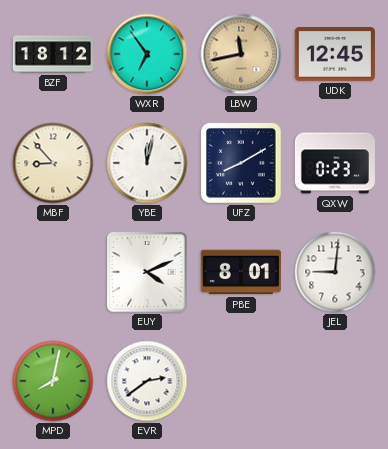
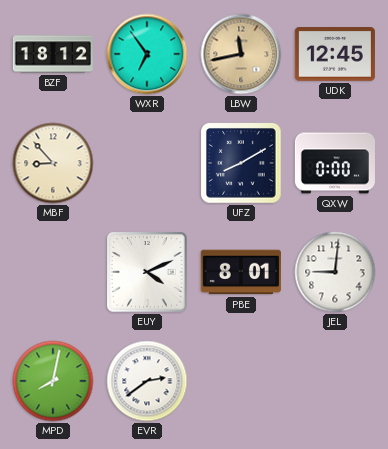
YBE: 12:02 -> none (147, 163)
QXW: 0:23 -> 0:00 (335, 163)
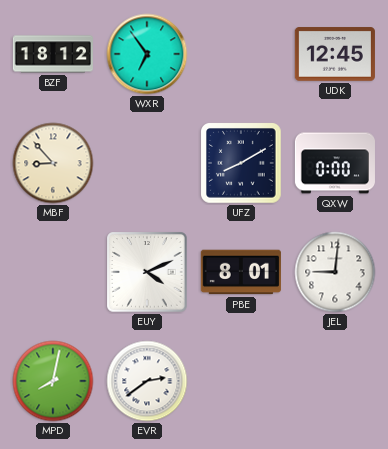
LBW: 11:43 -> none (241, 54)
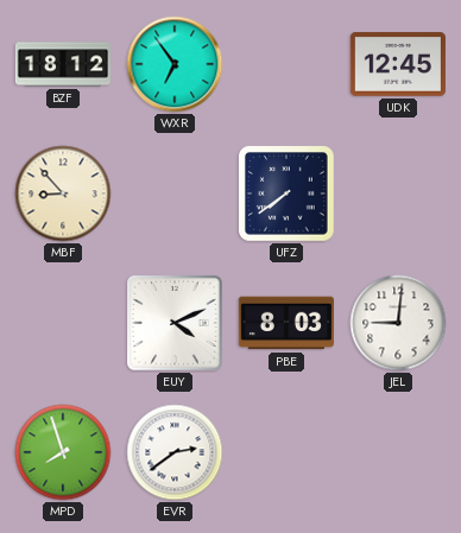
UFZ: 8:10 -> 7:39 (286, 193)
QXW: 0:00 -> none (335, 163)
PBE: 8:01 -> 8:03 (286, 323)
MPD: 8:02 -> 7:57 (63, 452)
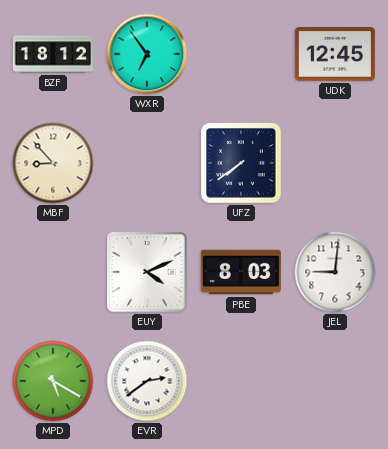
MPD: 7:57 -> 5:20 (53, 381)
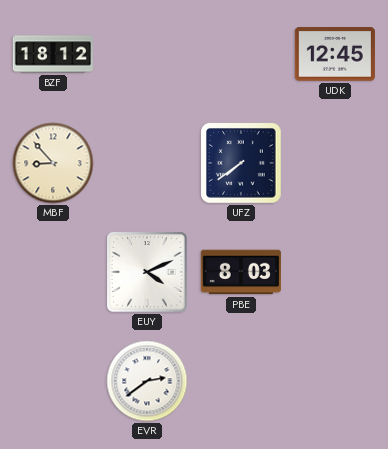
WXR: 6:54 -> none (147, 54)
JEL: 9:01 -> none (335, 272)
MPD: 5:20 -> none (53, 381)
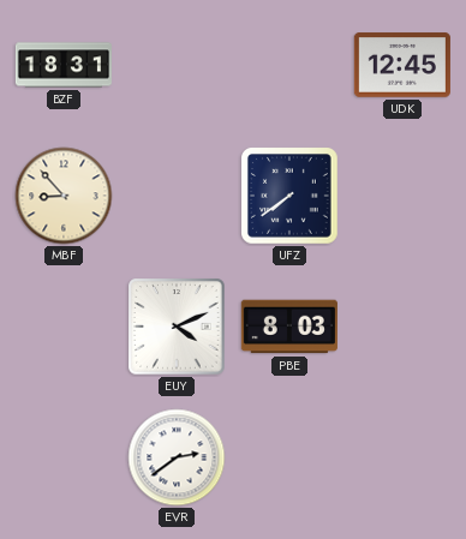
BZF: 18:12 -> 18:31 (64, 65)
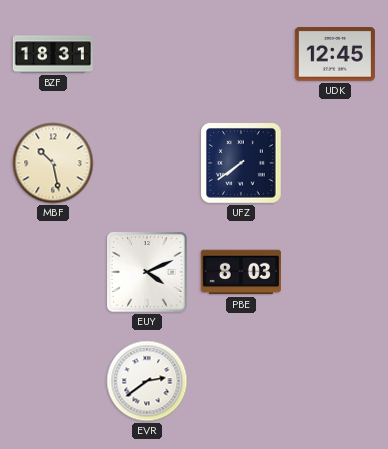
MBF: 8:53 -> 10:28 (53, 163)
